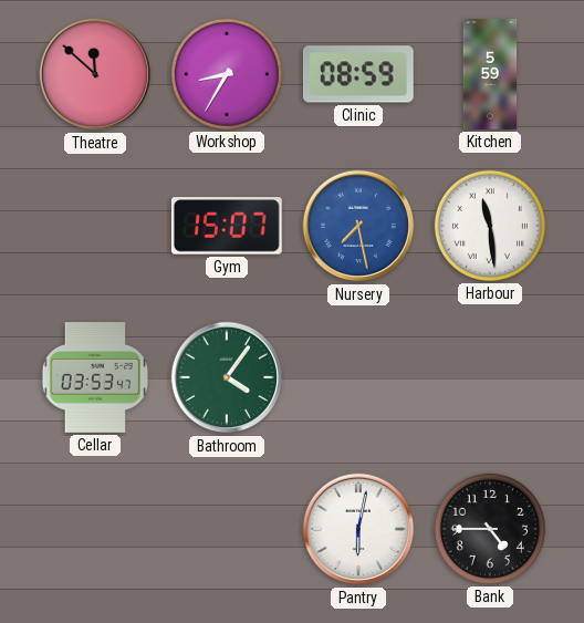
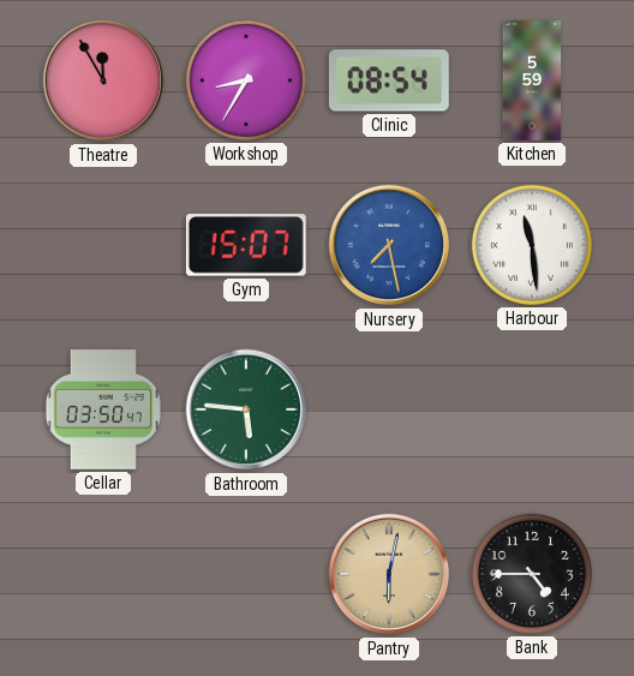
Theatre: 11:52 -> 11:55 (103, 80)
Clinic: 08:59 -> 08:54 (389, 80)
Cellar: 03:53 -> 03:50 (103, 411)
Bathroom: 4:06 -> 5:46 (246, 409)
Pantry dial: white -> champagne (389, 574)
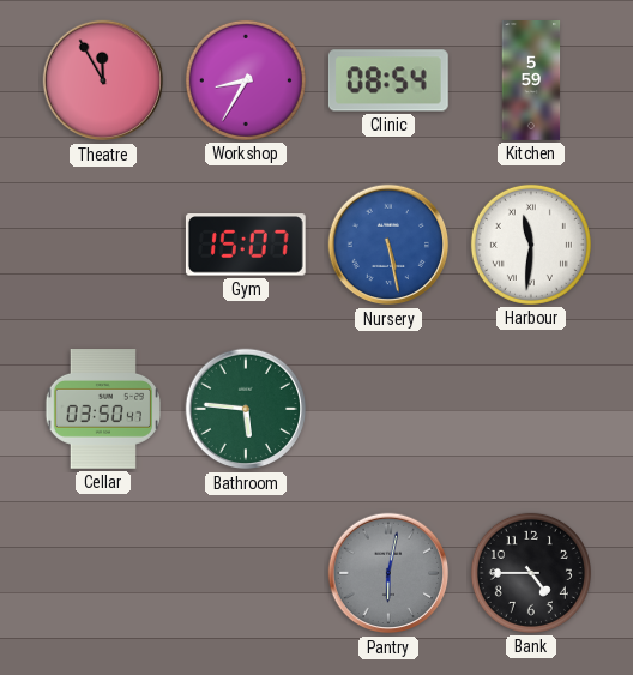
Nursery: 7:28 -> 5:28 (388, 245)
Harbour: 11:29 -> 11:31 (531, 245)
Pantry dial: champagne -> grey (388, 573)
